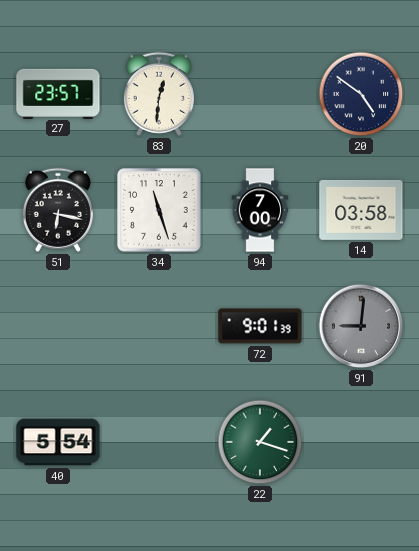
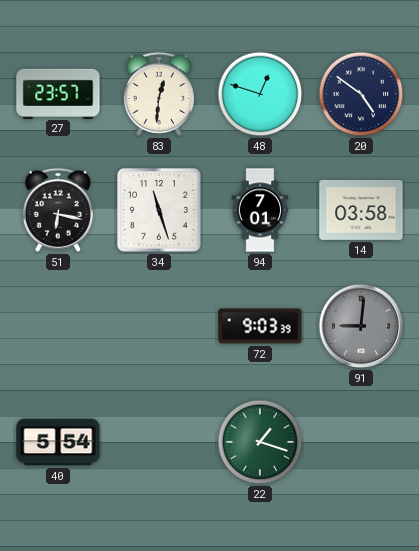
48: none -> 12:48 (260, 94)
94: 7:00 -> 7:01 (260, 210)
72: 9:01 -> 9:03 (260, 326)
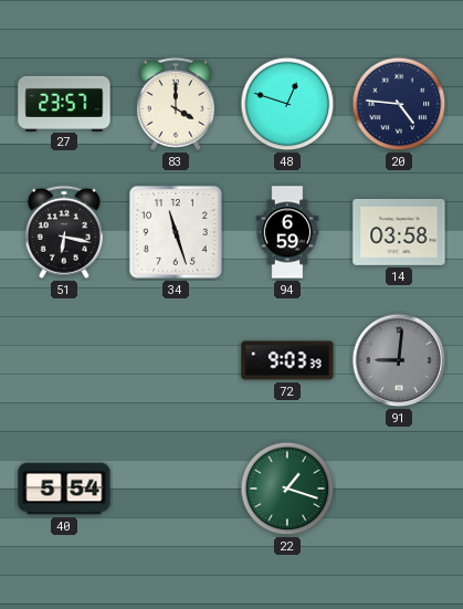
83: 12:31 -> 4:00 (176, 104)
20: 4:51 -> 4:46 (399, 104)
94: 7:01 -> 6:59 (287, 232)
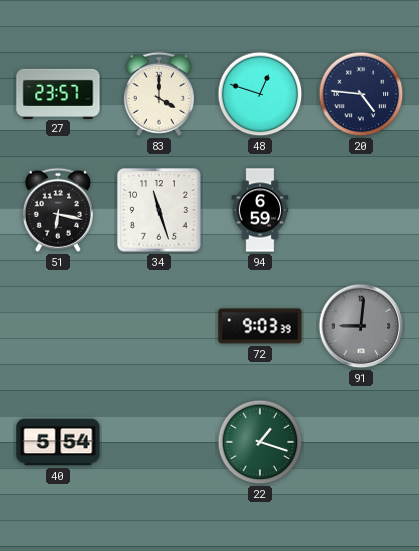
14: 03:58 -> none (399, 232)
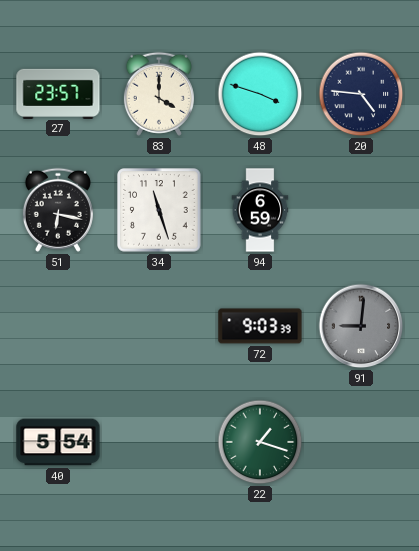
48: 12:48 -> 3:48 (260, 94)
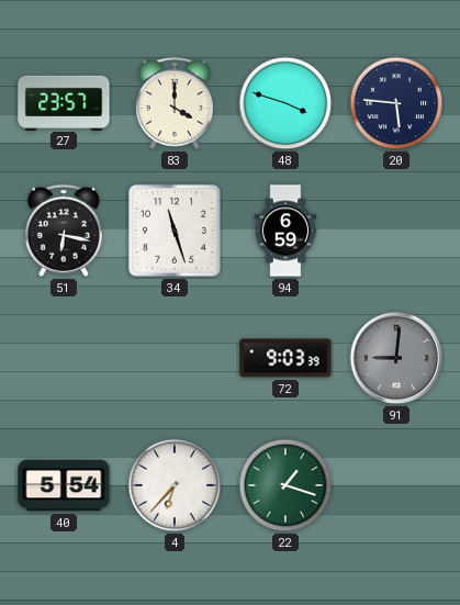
20: 4:46 -> 5:46 (396, 103)
4: none -> 6:37 (175, 485)
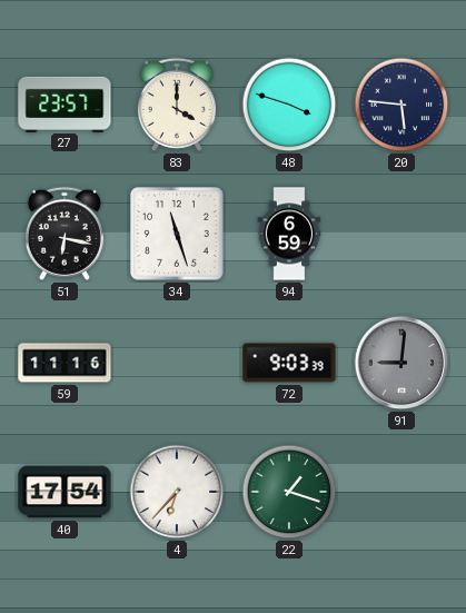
59: none -> 11:16 (65, 363)
40: 5:54 -> 17:54 (65, 492)
